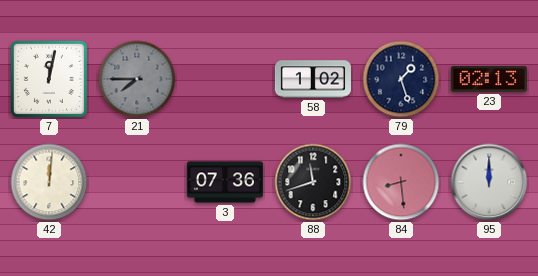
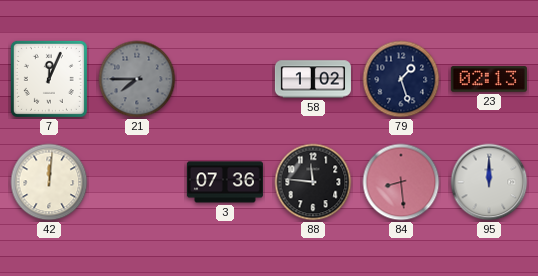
7: 12:02 -> 12:04 (49, 79)
88: 11:42 -> 11:46 (313, 182)
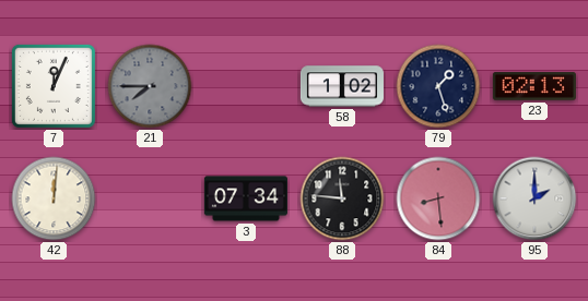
3: 07:36 -> 07:34 (246, 198)
95: 12:00 -> 2:00 (534, 198)
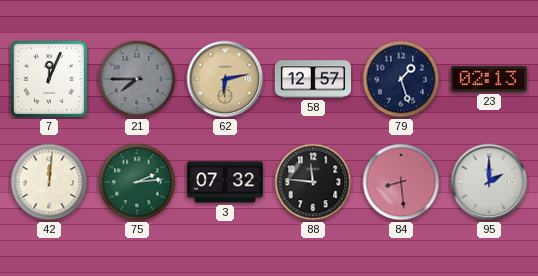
62: none -> 6:13 (225, 79)
58: 1:02 -> 12:57 (313, 79)
75: none -> 2:14 (137, 182)
3: 07:34 -> 07:32 (225, 182)
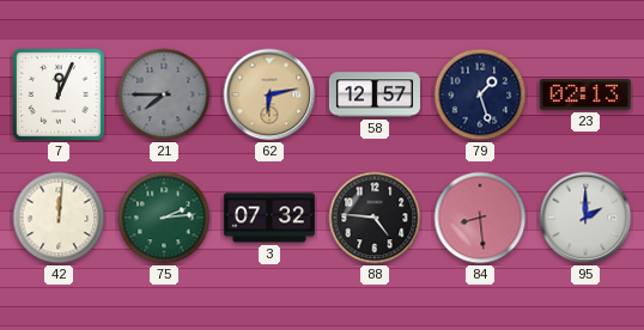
88: 11:46 -> 4:46 (375, 218)
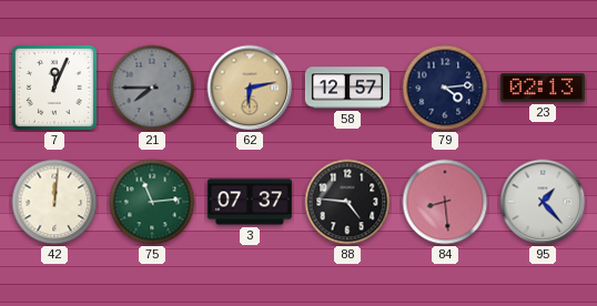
79: 1:27 -> 4:14 (445, 88)
75: 2:14 -> 11:14 (152, 202)
3: 07:32 -> 07:37 (250, 202)
95: 2:00 -> 1:23 (543, 202)
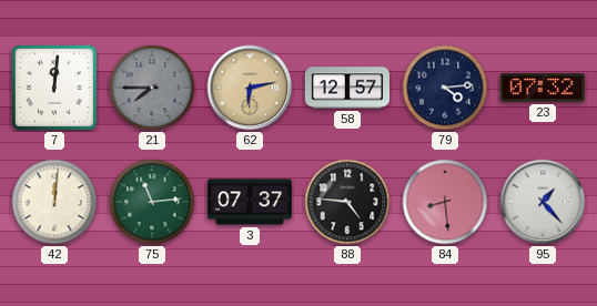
7: 12:04 -> 12:01 (54, 88)
23: 02:13 -> 07:32 (543, 88)
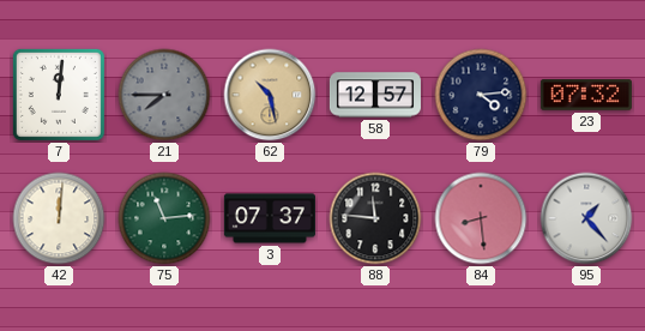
62: 6:13 -> 10:28 (270, 95)
88: 4:46 -> 11:46 (375, 218)
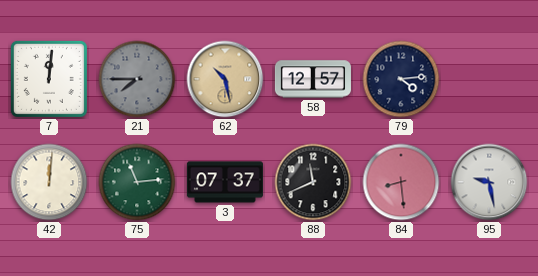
23: 07:32 -> none (586, 95)
88: 11:46 -> 11:41 (313, 182)
95: 1:23 -> 9:28 (489, 182)
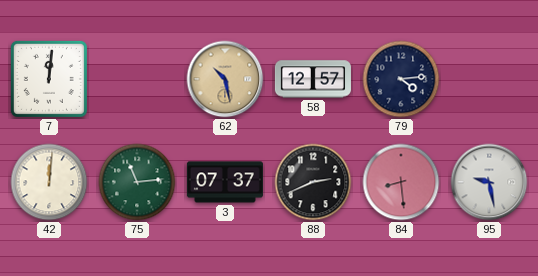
21: 7:45 -> none (137, 79)
88: 11:41 -> 2:41 (313, 182)
